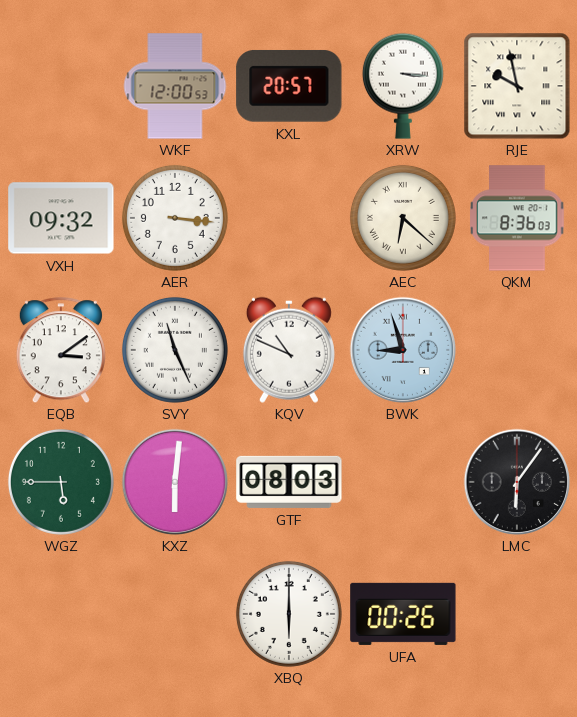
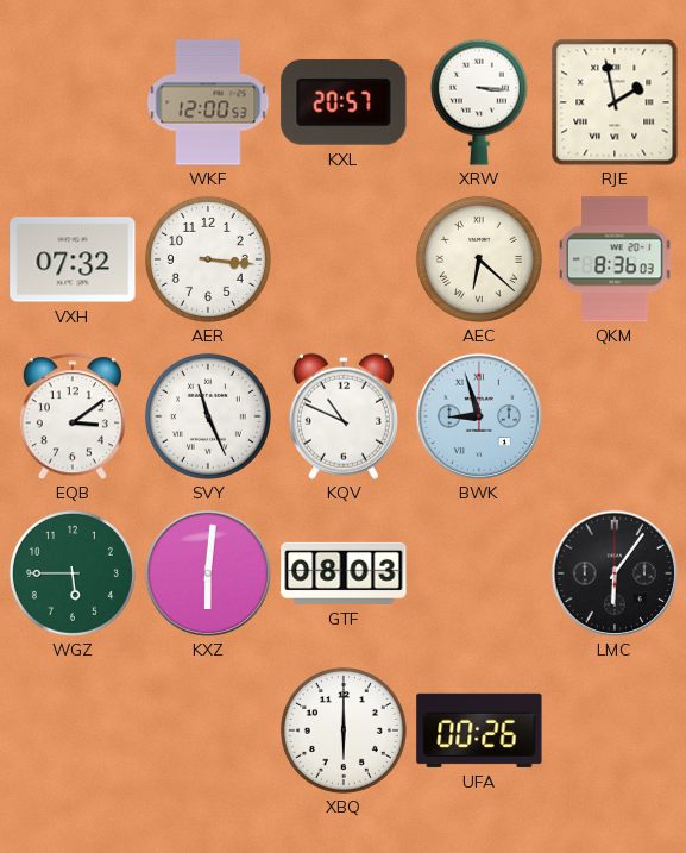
RJE: 9:58 -> 1:58 (615, 102)
VXH: 09:32 -> 07:32 (73, 259)
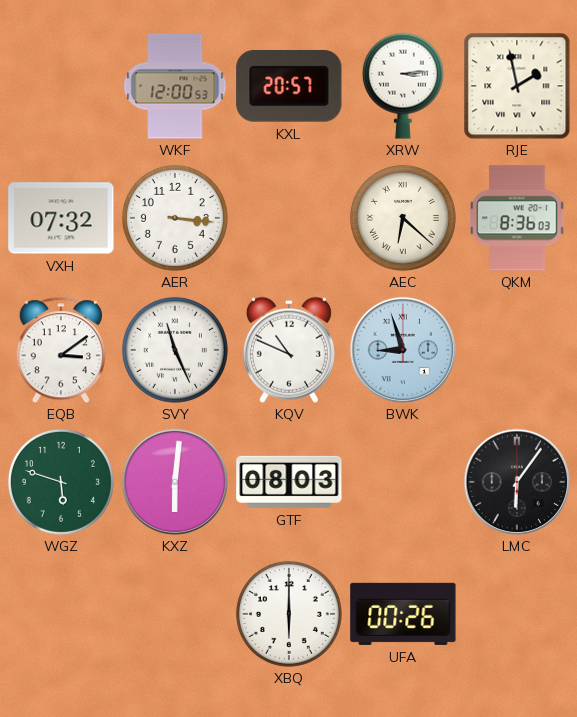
XRW: 3:16 -> 3:14 (403, 86)
WGZ: 5:45 -> 5:48 (61, 482)
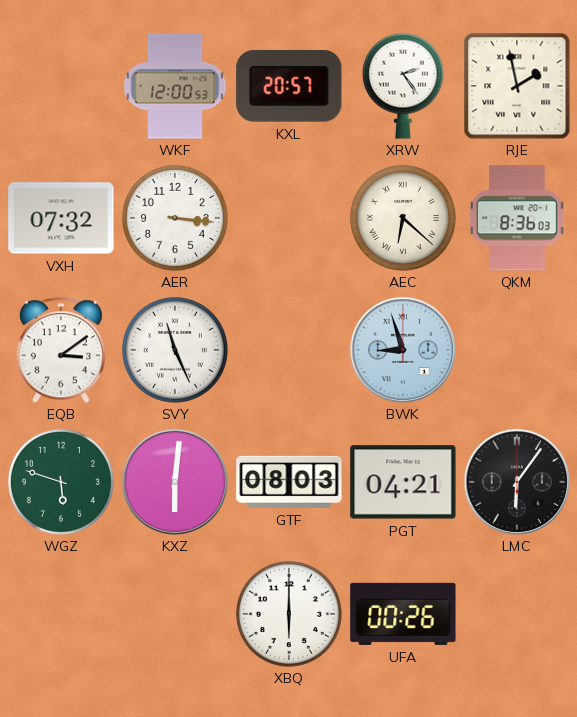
XRW: 3:14 -> 2:24 (403, 86)
KQV: 10:49 -> none (289, 350)
PGT: none -> 04:21 (403, 482)
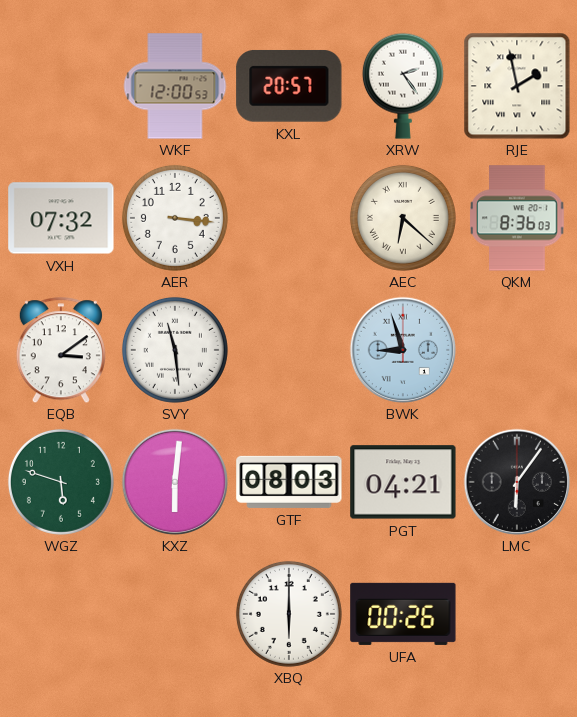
SVY: 11:26 -> 11:29 (175, 350)
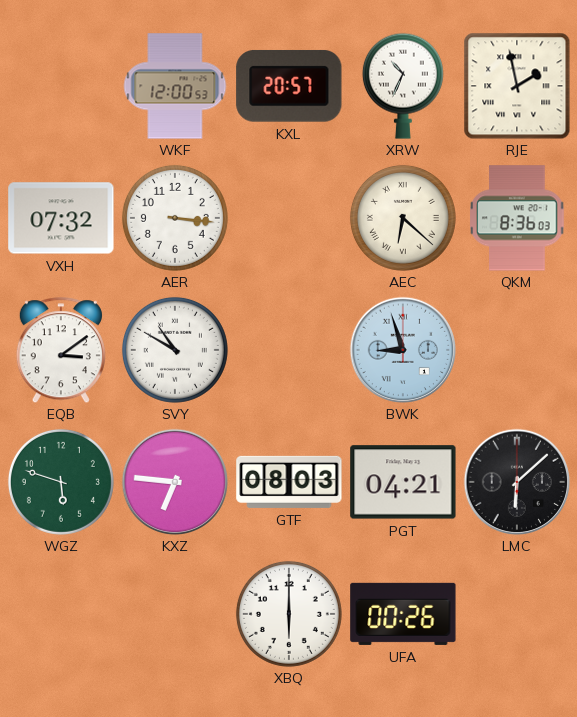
XRW: 2:24 -> 10:34 (403, 86)
SVY: 11:29 -> 10:50 (175, 350)
KXZ: 6:01 -> 6:46 (175, 482)
LMC: 6:06 -> 6:08 (517, 482)
